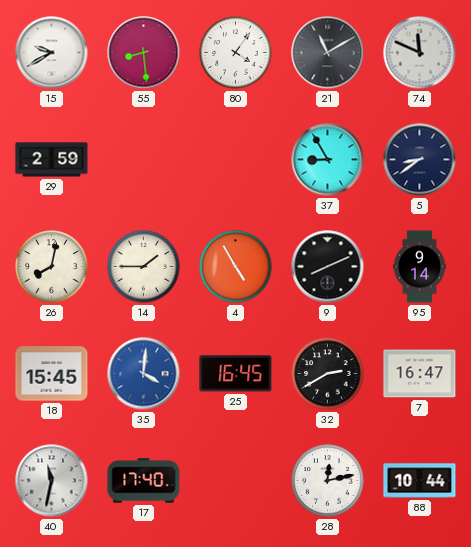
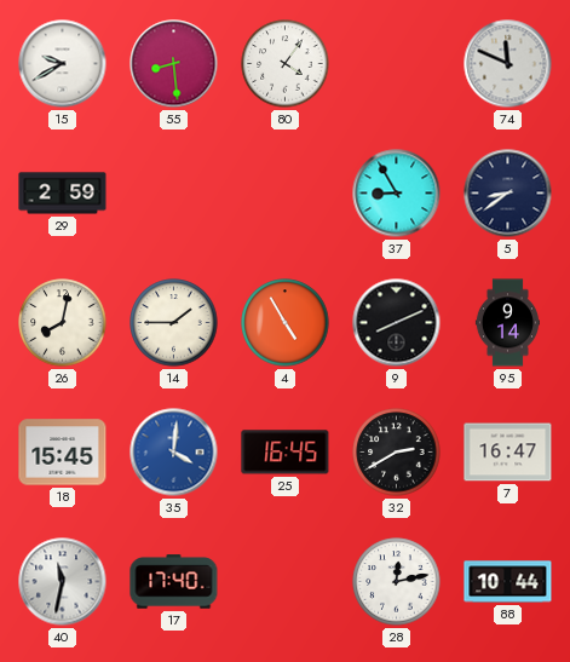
21: 11:10 -> none (328, 53)
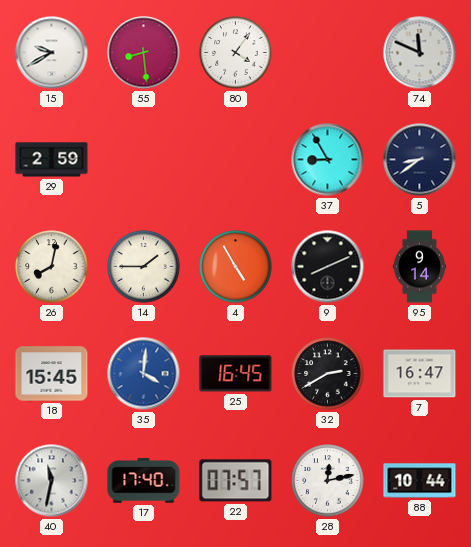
22: none -> 07:57 (236, 481)
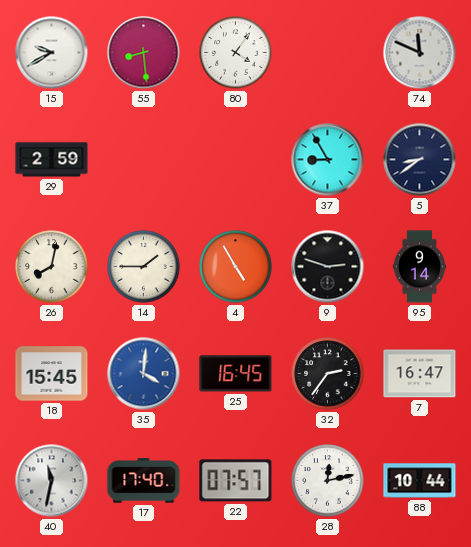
9: 8:11 -> 2:48 (328, 267)
32: 2:40 -> 2:36 (328, 374)
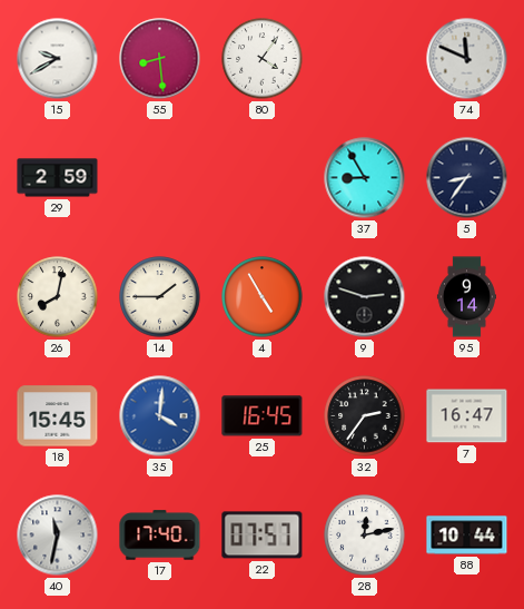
5: 8:39 -> 8:36 (467, 178)
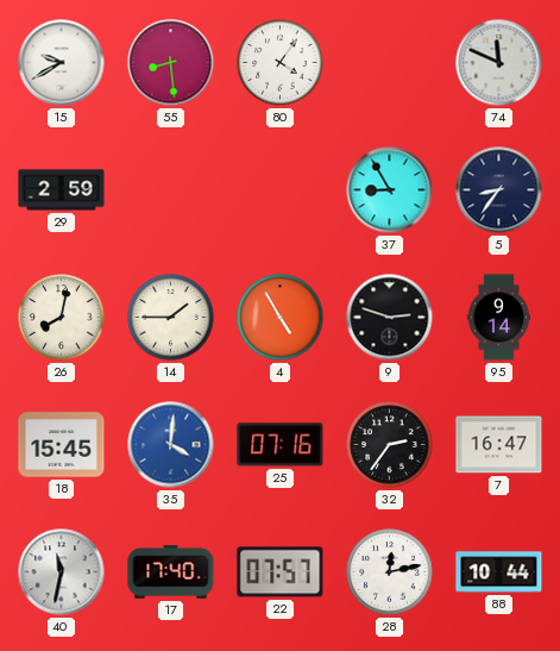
25: 16:45 -> 07:16 (281, 445)
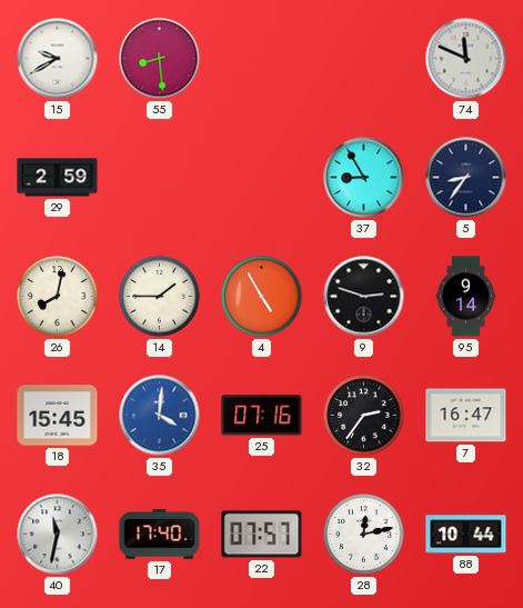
80: 4:06 -> none (281, 63)
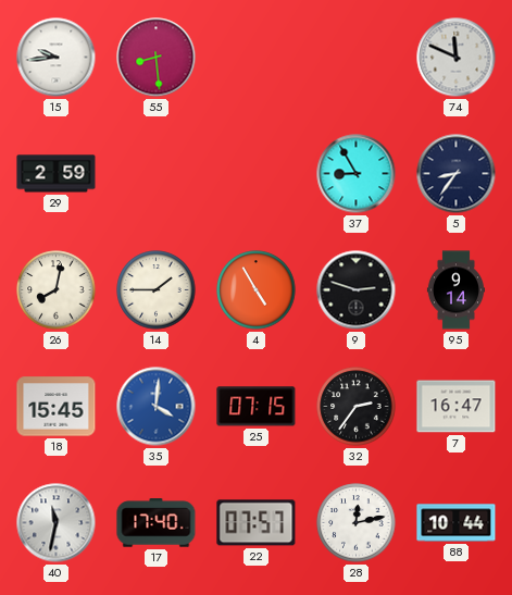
15: 9:40 -> 9:44 (57, 58)
25: 07:16 -> 07:15 (257, 407)
